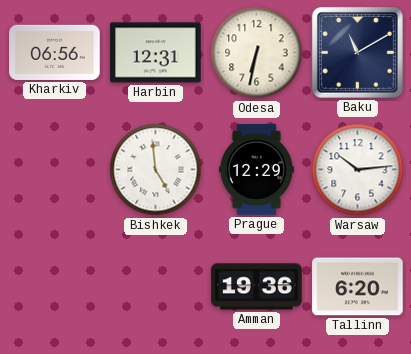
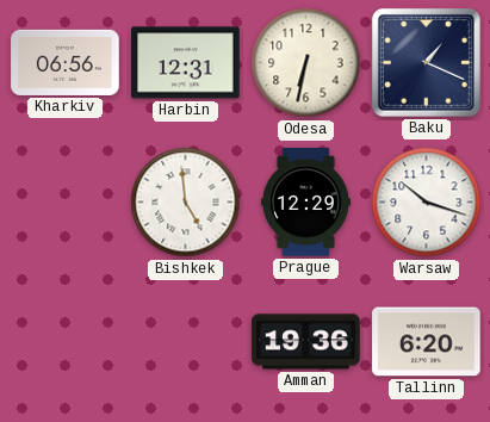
Baku: 11:10 -> 1:19 (426, 62)
Warsaw: 10:14 -> 10:18 (427, 203)
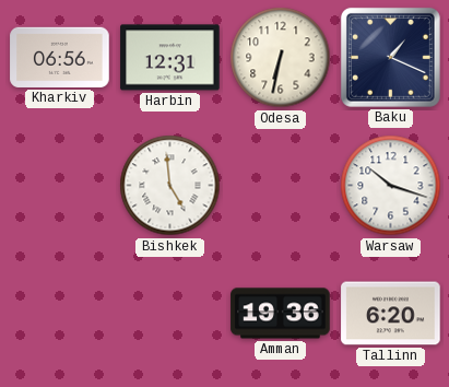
Prague: 12:29 -> none (305, 203)
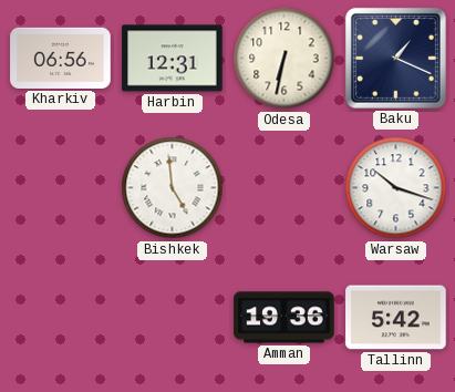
Tallinn: 6:20 -> 5:42 (396, 318)
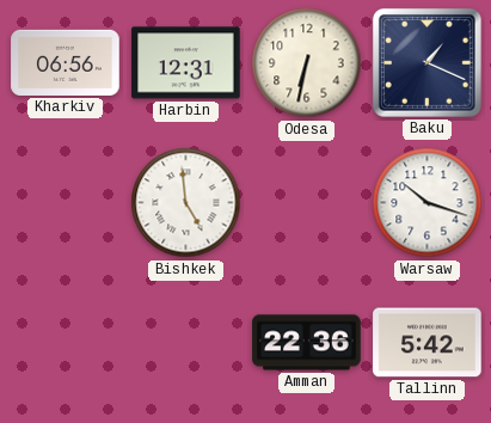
Amman: 19:36 -> 22:36 (307, 343)
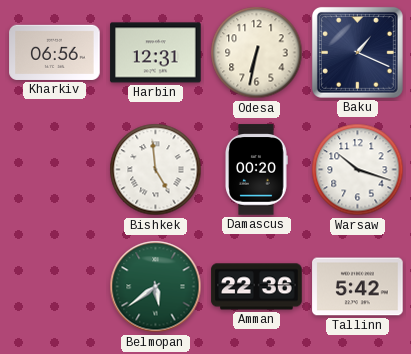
Damascus: none -> 00:20 (256, 170)
Belmopan: none -> 5:39 (156, 287)
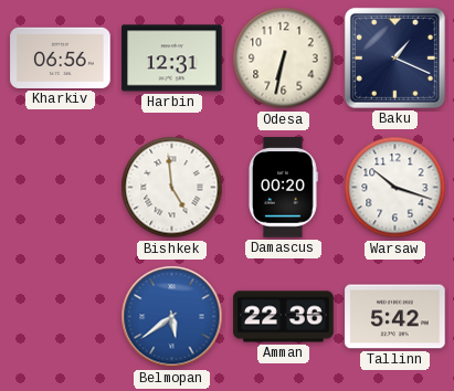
Belmopan dial: green -> blue (172, 317)
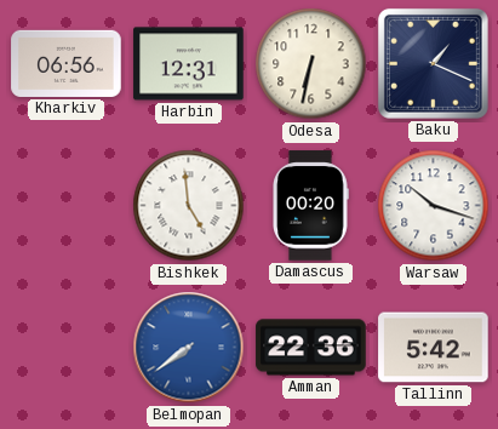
Belmopan: 5:39 -> 7:39 (189, 348)
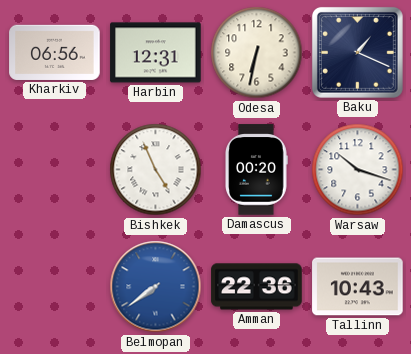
Bishkek: 4:59 -> 4:56 (156, 170)
Tallinn: 5:42 -> 10:43 (358, 287)
